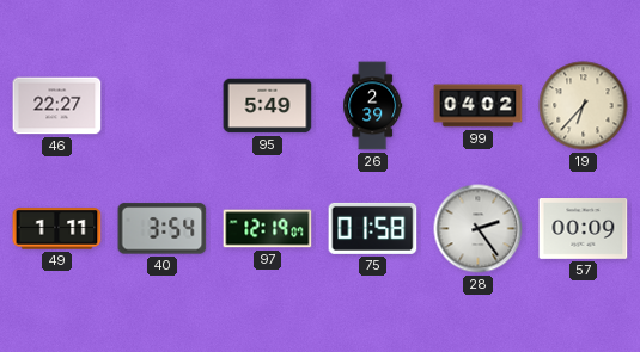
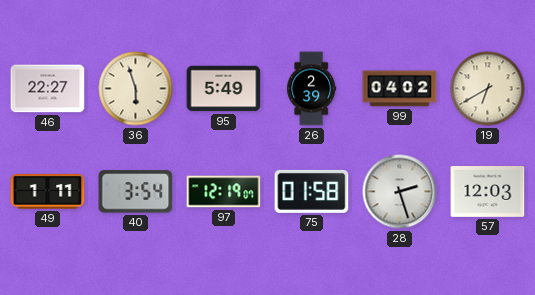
36: none -> 5:57 (136, 89)
19: 6:37 -> 6:40 (488, 89)
28: 2:24 -> 2:27 (400, 192)
57: 00:09 -> 12:03 (488, 192)
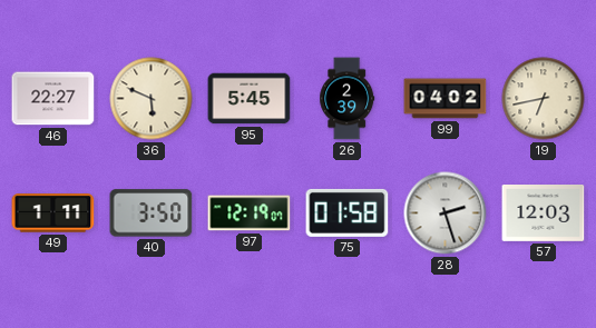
36: 5:57 -> 5:49 (152, 99)
95: 5:49 -> 5:45 (250, 99)
19: 6:40 -> 6:43 (544, 99)
40: 3:54 -> 3:50 (152, 213)
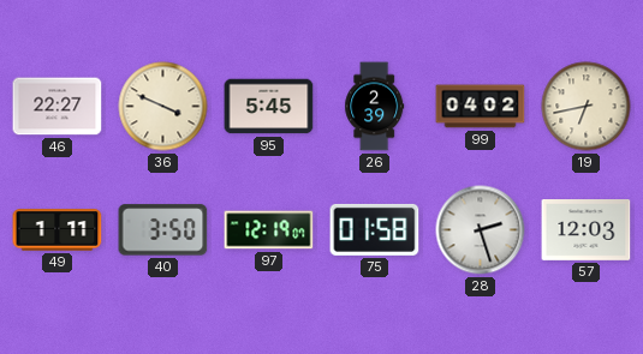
36: 5:49 -> 3:49 (163, 107)
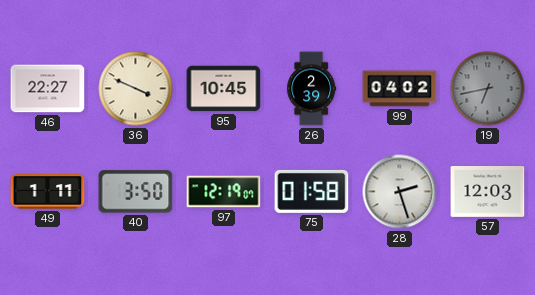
95: 5:45 -> 10:45 (224, 89)
19 dial: cream -> grey (488, 89)
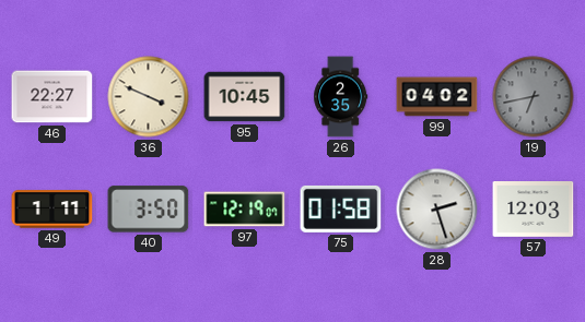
26: 2:39 -> 2:35 (341, 97)
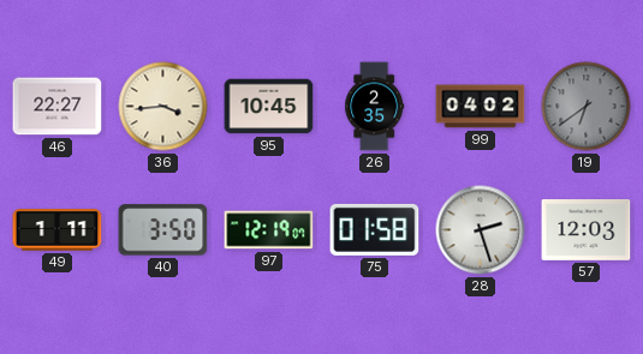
36: 3:49 -> 3:44 (163, 107)
19: 6:43 -> 6:39 (587, 107)
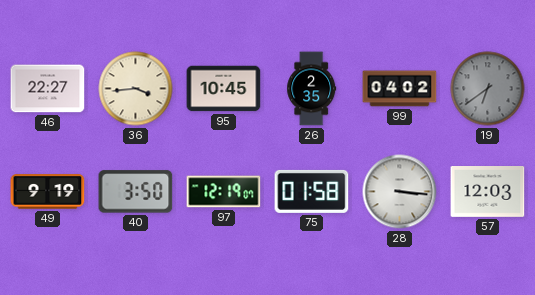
49: 1:11 -> 9:19 (48, 192)
28: 2:27 -> 3:16 (400, 192)
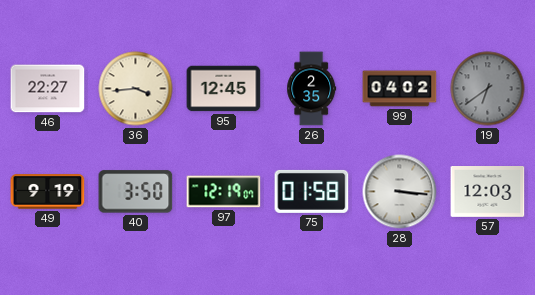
95: 10:45 -> 12:45 (224, 89)
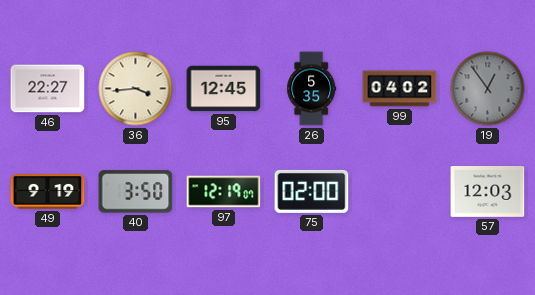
26: 2:35 -> 5:35 (312, 89)
19: 6:39 -> 12:54 (488, 89)
75: 01:58 -> 02:00 (312, 191)
28: 3:16 -> none (400, 192)
